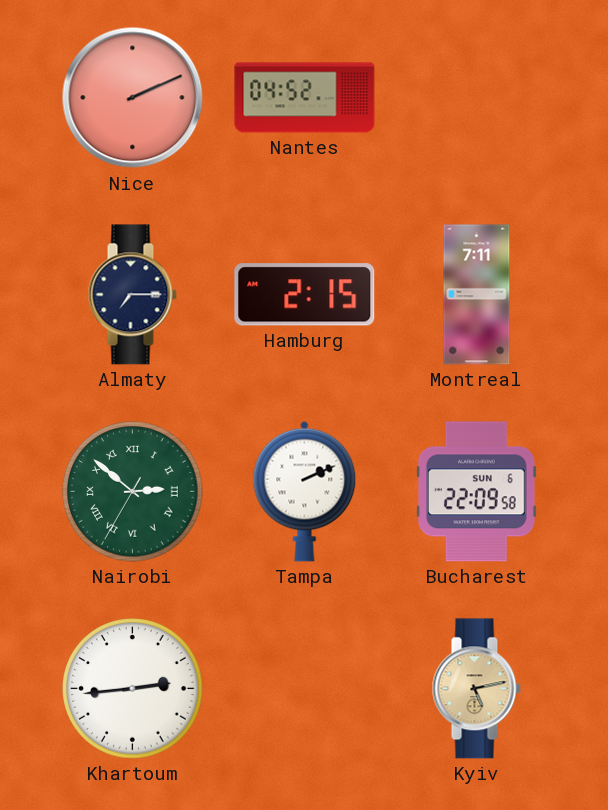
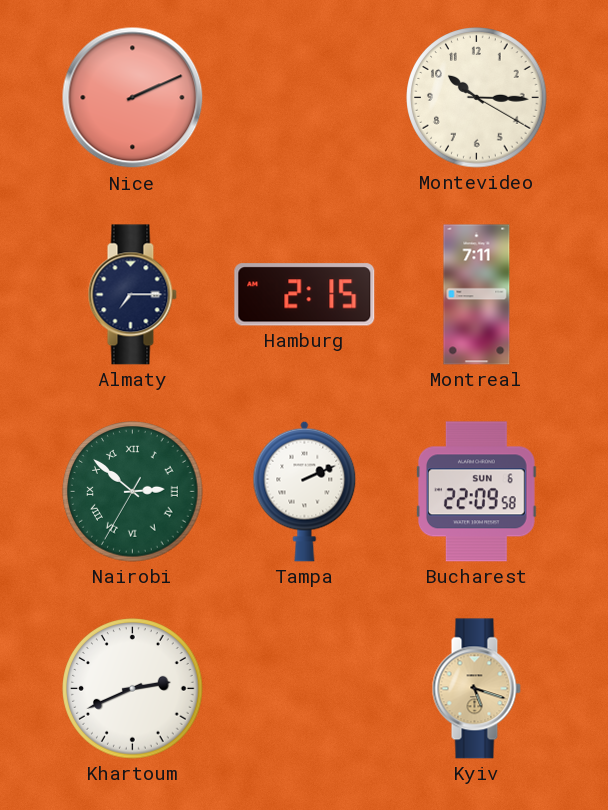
Nantes: 04:52 -> none (305, 98)
Montevideo: none -> 10:15 (477, 98)
Khartoum: 2:44 -> 2:41 (133, 689)
Kyiv: 5:13 -> 5:18 (476, 689)
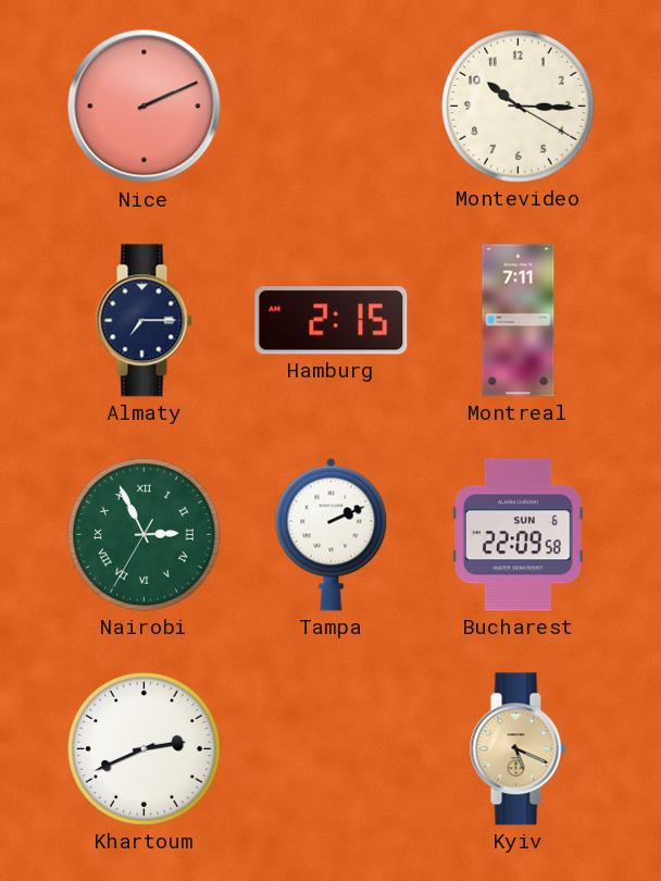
Nairobi: 2:51 -> 2:55 (145, 535)
Kyiv: 5:18 -> 5:19 (517, 749)
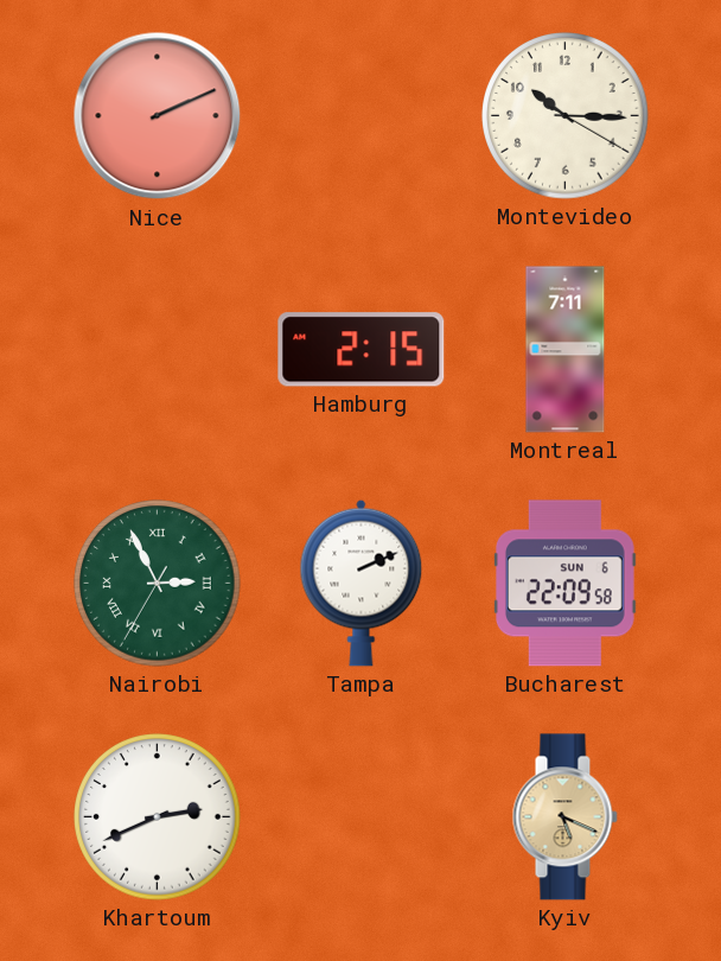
Almaty: 7:15 -> none (144, 321)
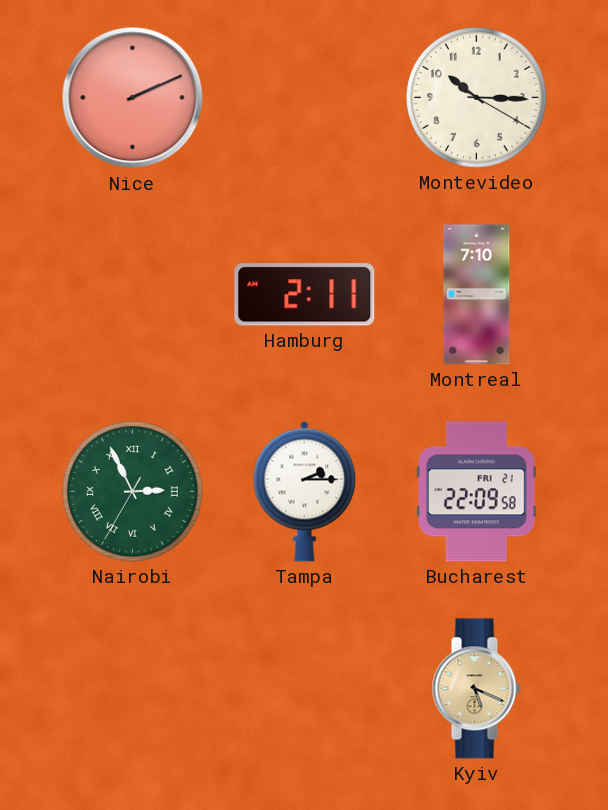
Hamburg: 2:15 -> 2:11 (305, 295)
Montreal: 7:11 -> 7:10 (477, 295)
Tampa: 2:11 -> 2:15 (305, 491)
Bucharest date: SUN 6 -> FRI 21 (477, 492)
Khartoum: 2:41 -> none (158, 817)
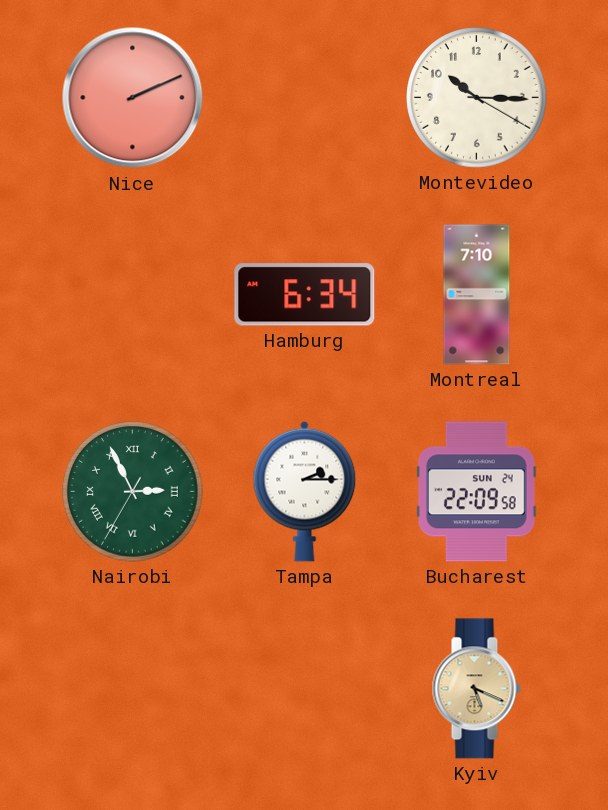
Hamburg: 2:11 -> 6:34 (305, 295)
Bucharest date: FRI 21 -> SUN 24 (477, 492)
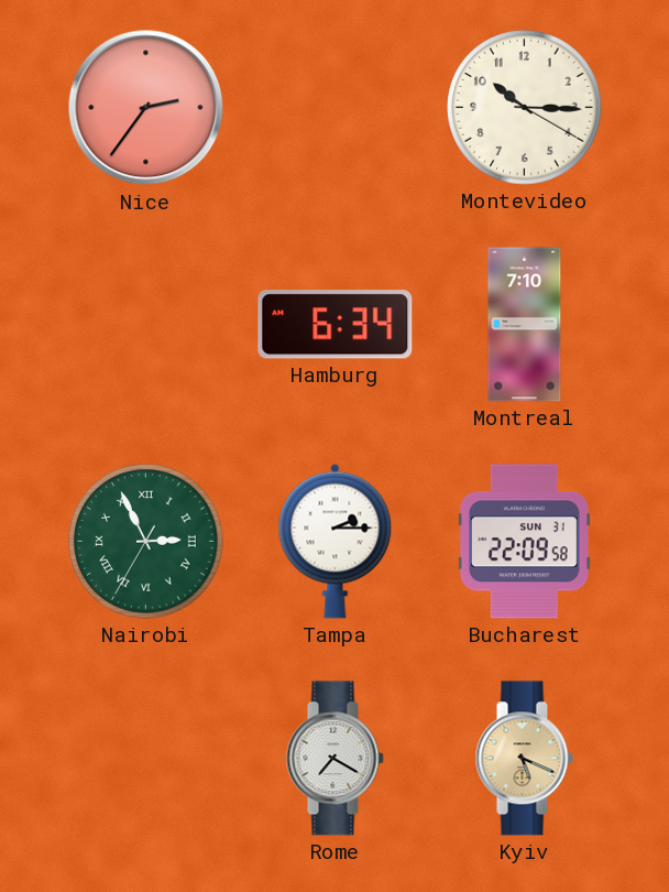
Nice: 2:11 -> 2:36 (146, 108)
Bucharest date: SUN 24 -> SUN 31 (525, 542)
Rome: none -> 7:20 (334, 759)
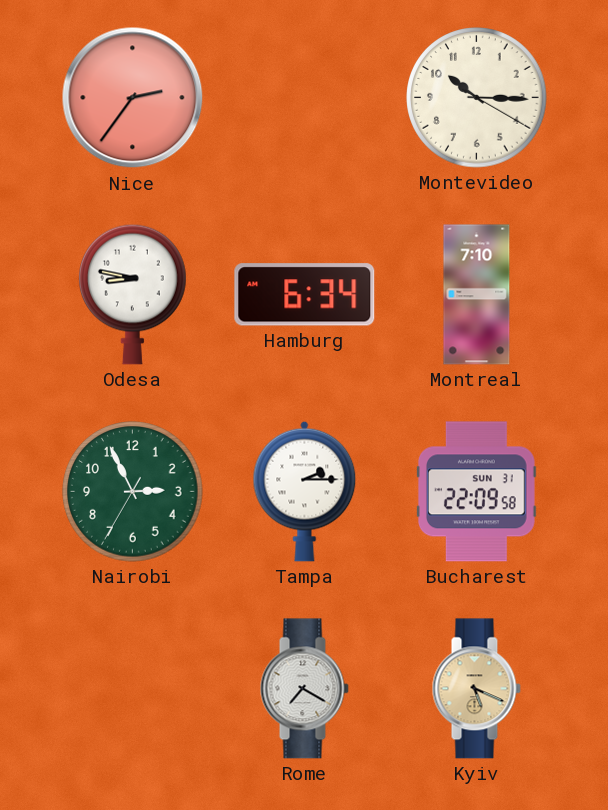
Odesa: none -> 8:47 (133, 294)
Nairobi numerals: Roman -> Arabic (133, 492)
